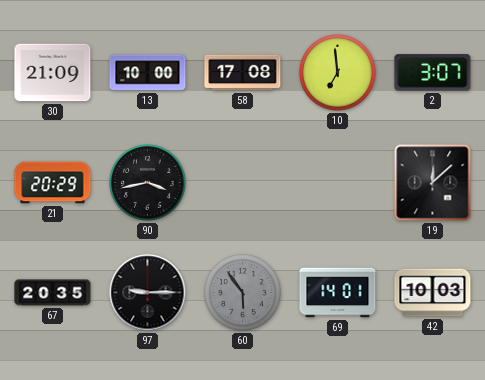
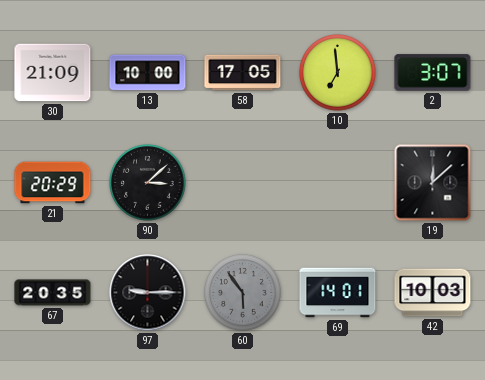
58: 17:08 -> 17:05 (243, 73)
90: 3:43 -> 3:08 (148, 183)
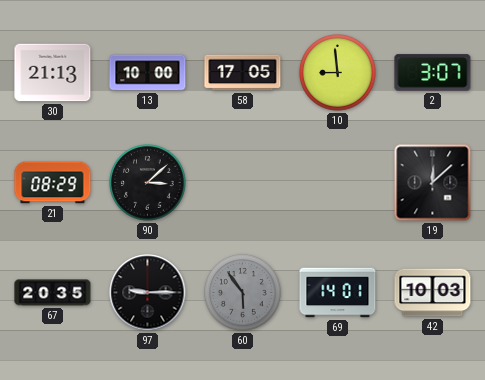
30: 21:09 -> 21:13 (53, 73)
10: 6:59 -> 8:59 (338, 73)
21: 20:29 -> 08:29 (53, 183)
